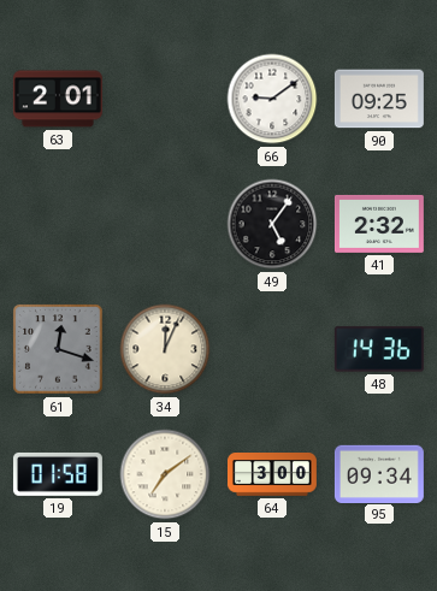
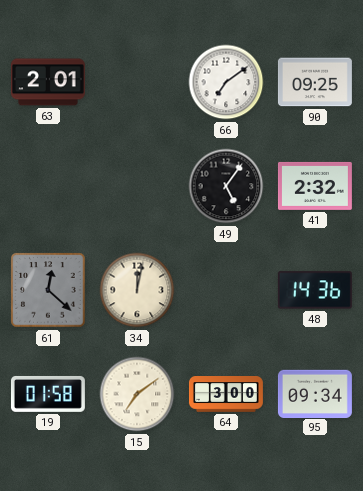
66: 9:09 -> 7:09 (226, 82)
61: 12:18 -> 12:22 (48, 290)
34: 12:04 -> 12:02 (137, 290)
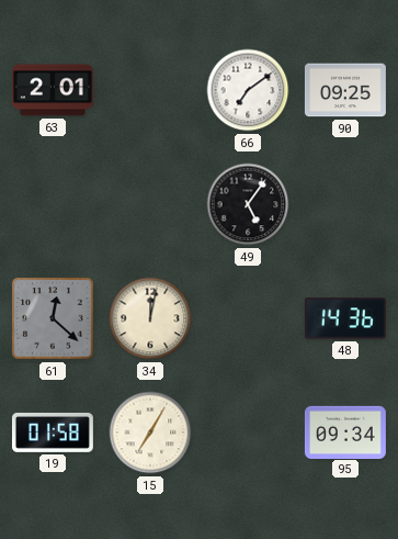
41: 2:32 -> none (315, 186)
15: 7:09 -> 7:05 (150, 433)
64: 3:00 -> none (226, 394)
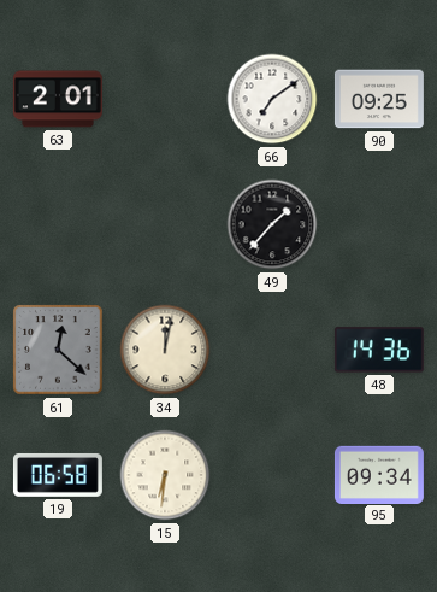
49: 5:06 -> 1:37 (272, 224)
19: 01:58 -> 06:58 (58, 475)
15: 7:05 -> 6:31 (165, 475)
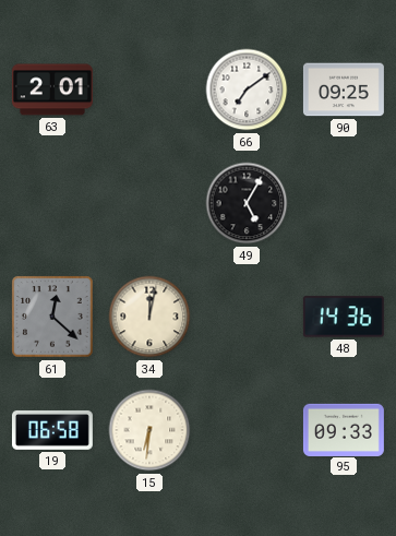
49: 1:37 -> 5:05 (247, 203)
95: 09:34 -> 09:33 (344, 429)
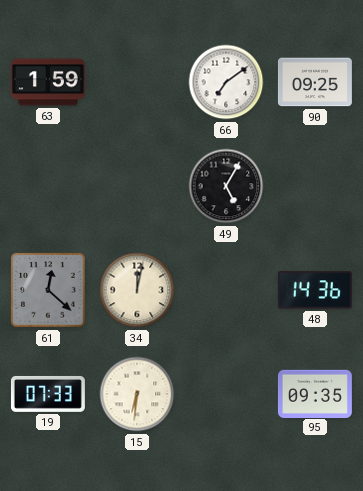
63: 2:01 -> 1:59 (48, 82)
19: 06:58 -> 07:33 (48, 394)
95: 09:33 -> 09:35 (315, 393)
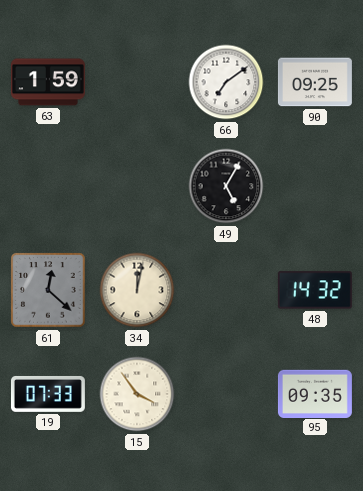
48: 14:36 -> 14:32 (315, 290)
15: 6:31 -> 3:54 (137, 394)
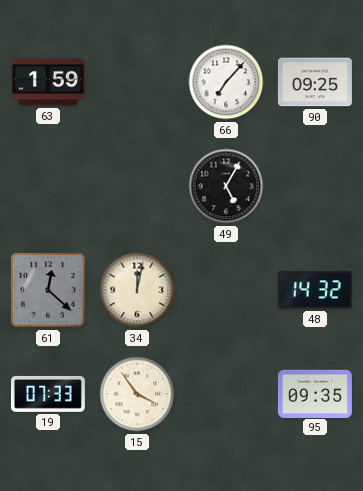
66: 7:09 -> 7:07 (226, 82)
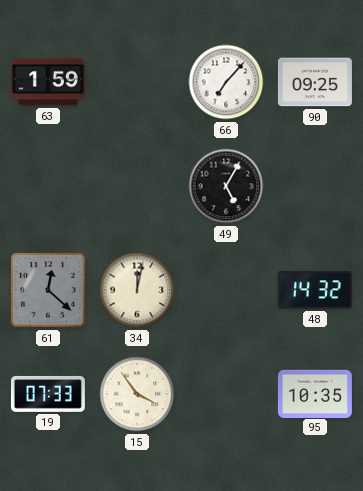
95: 09:35 -> 10:35 (315, 393)
